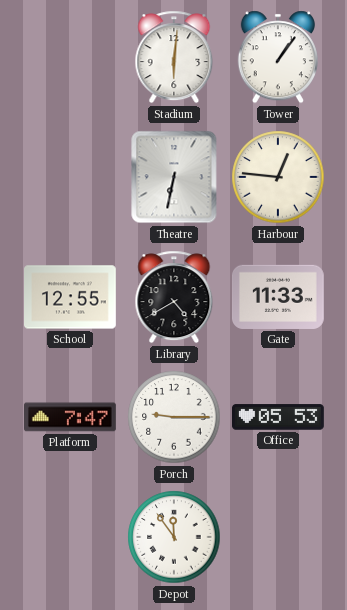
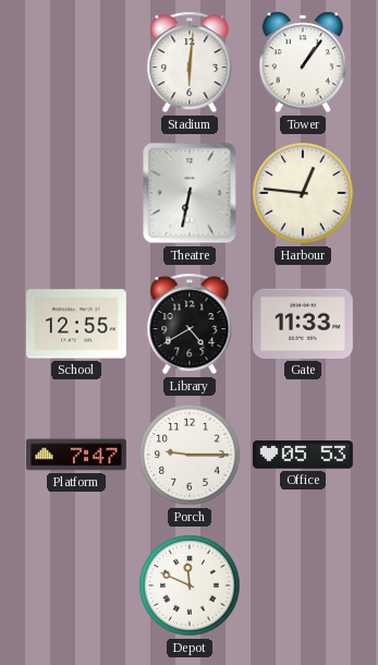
Depot: 11:54 -> 11:49 (190, 585)
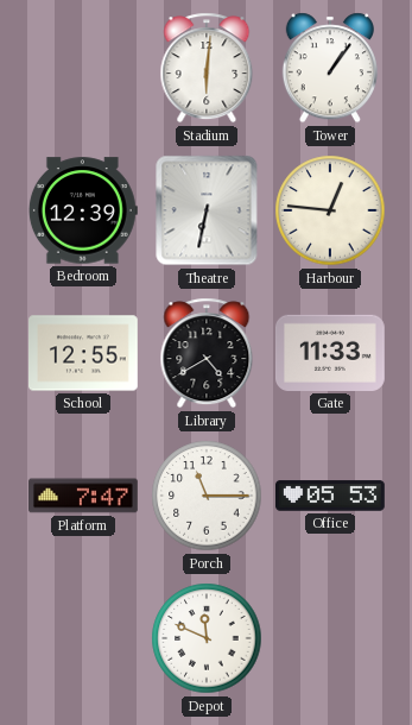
Bedroom: none -> 12:39 (83, 210)
Porch: 9:15 -> 11:15 (207, 496)
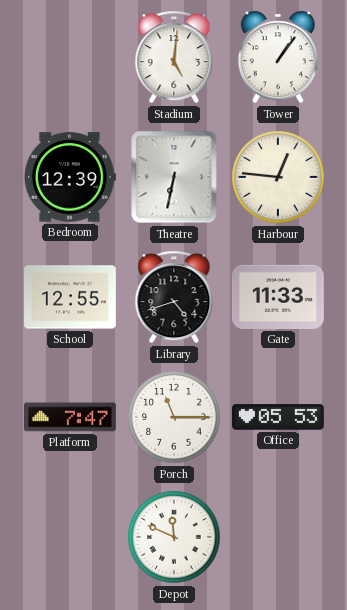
Stadium: 6:01 -> 5:01 (174, 57)
Library: 4:40 -> 4:42 (174, 297)
